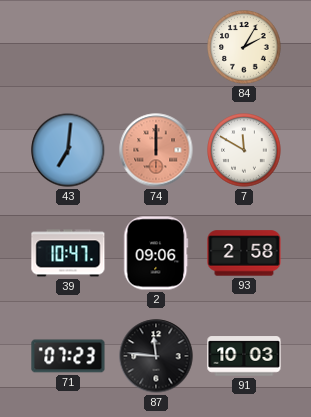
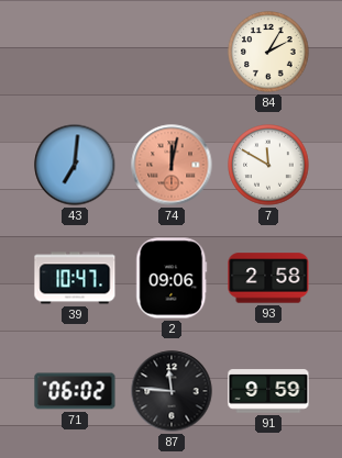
74: 12:00 -> 12:02 (172, 165)
71: 07:23 -> 06:02 (75, 391)
91: 10:03 -> 9:59 (268, 391)
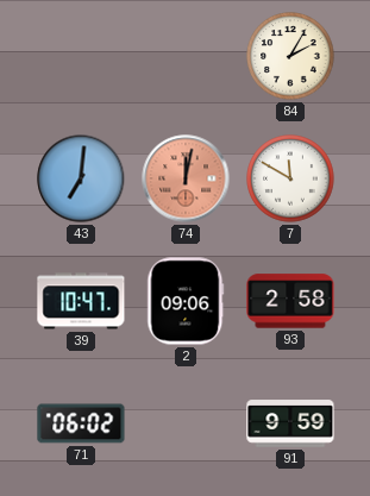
87: 11:46 -> none (172, 391)
